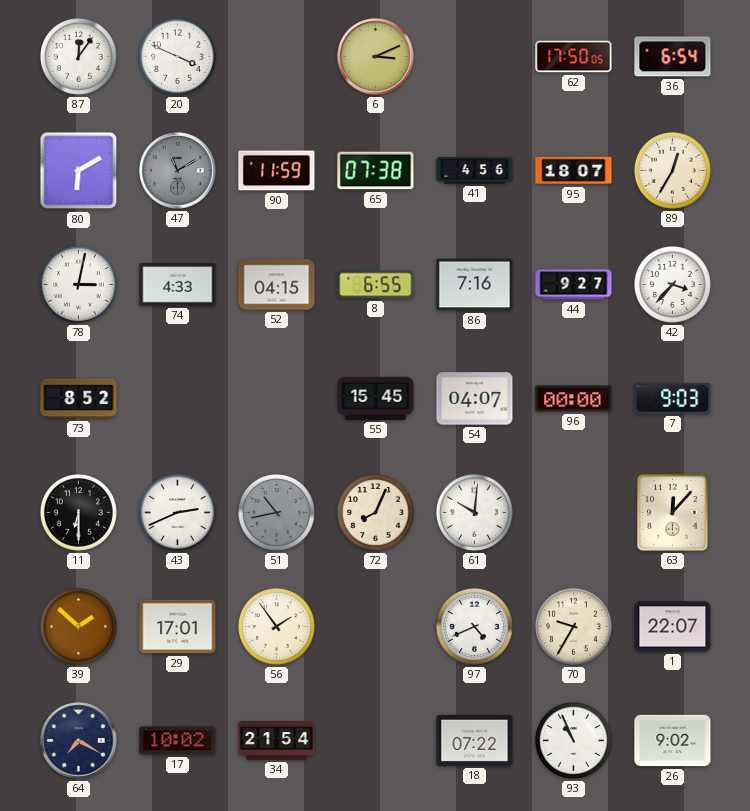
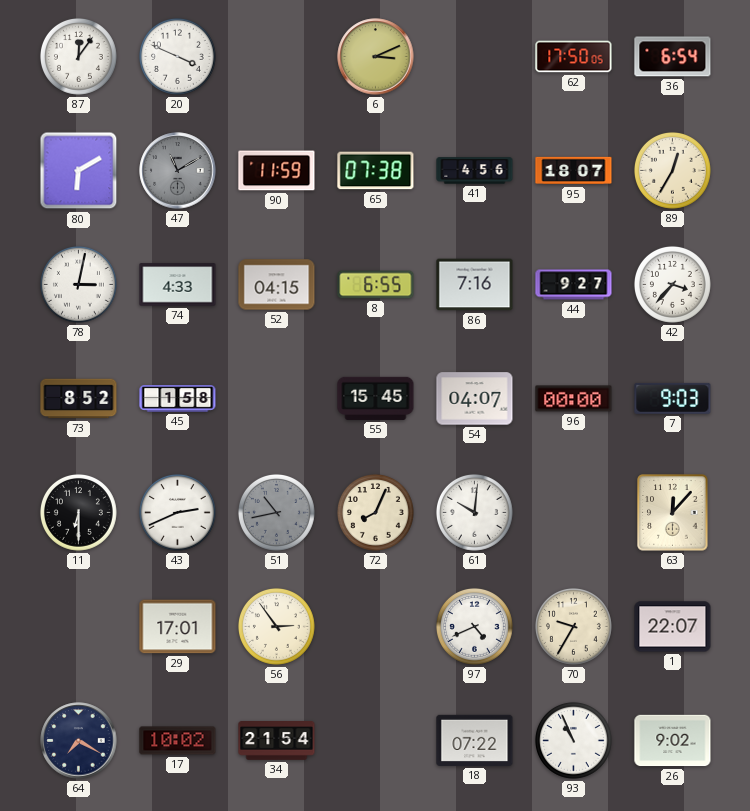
45: none -> 1:58 (178, 399)
39: 1:52 -> none (78, 626)
56: 1:54 -> 2:54 (276, 626)
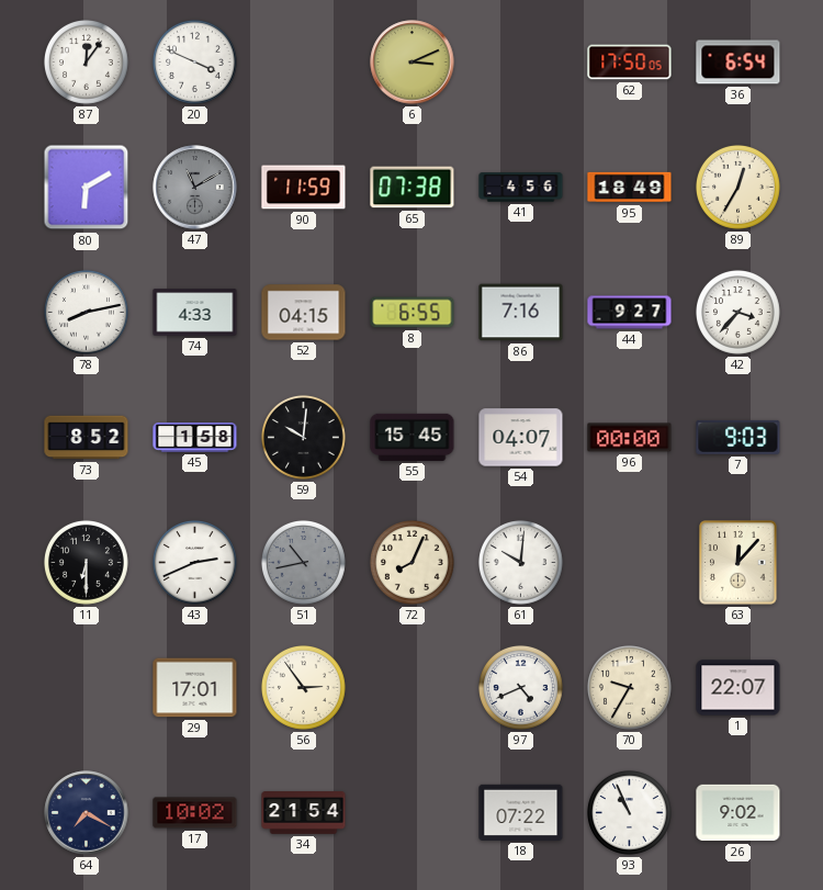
95: 18:07 -> 18:49 (630, 188)
78: 3:02 -> 8:13 (86, 312)
59: none -> 10:01 (303, 437)
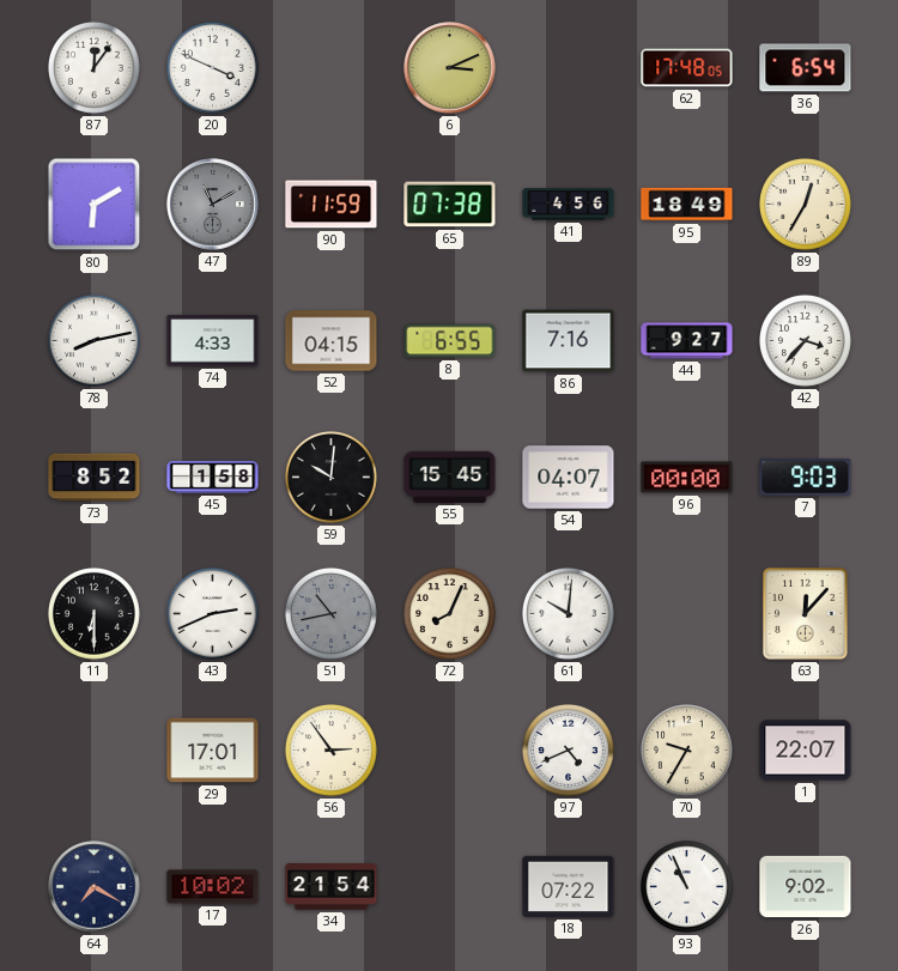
62: 17:50 -> 17:48 (687, 68)
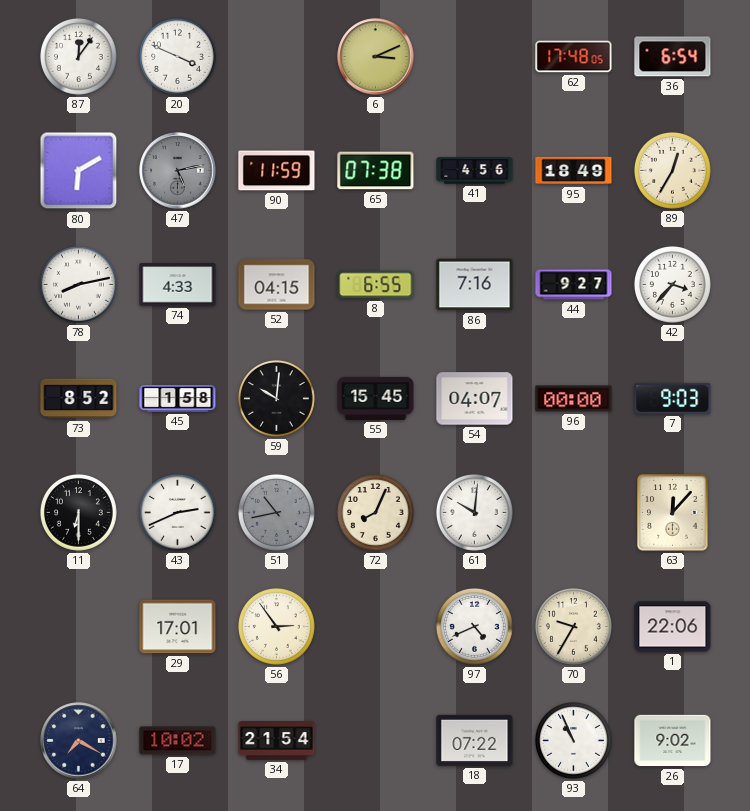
47: 11:10 -> 5:13 (178, 171)
1: 22:07 -> 22:06 (673, 627)
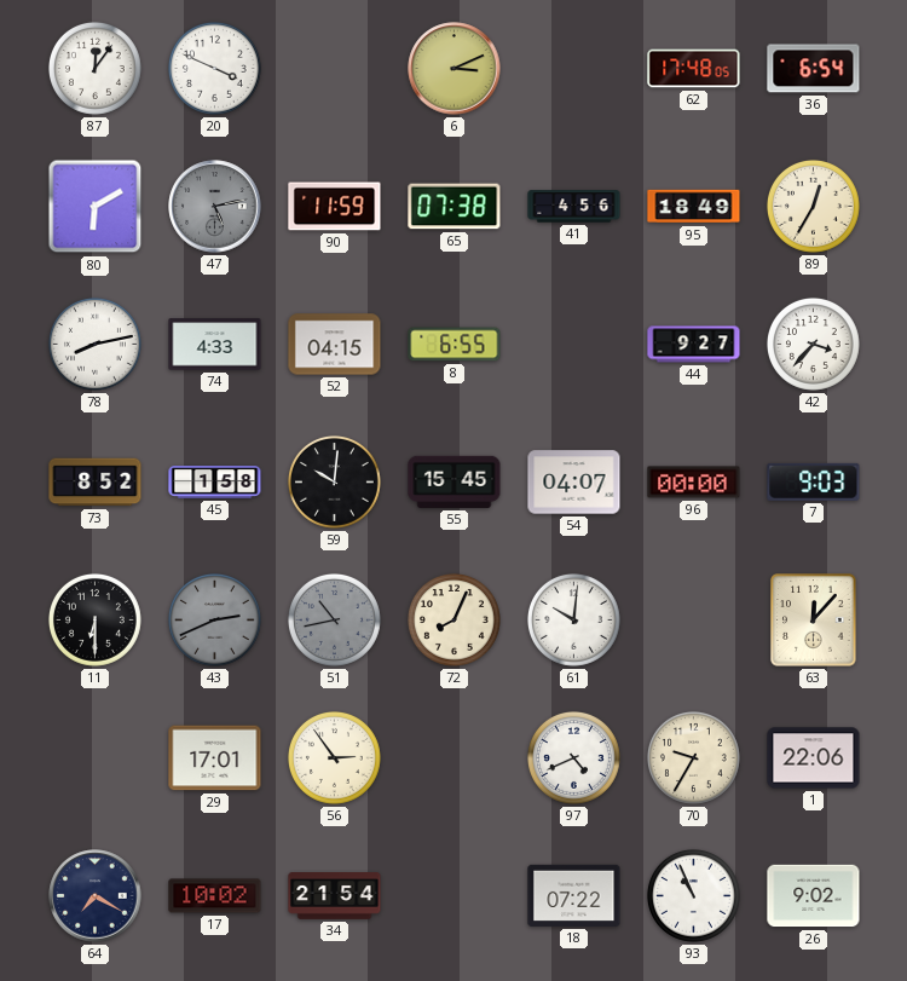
86: 7:16 -> none (475, 285)
43 dial: white -> grey (214, 619)
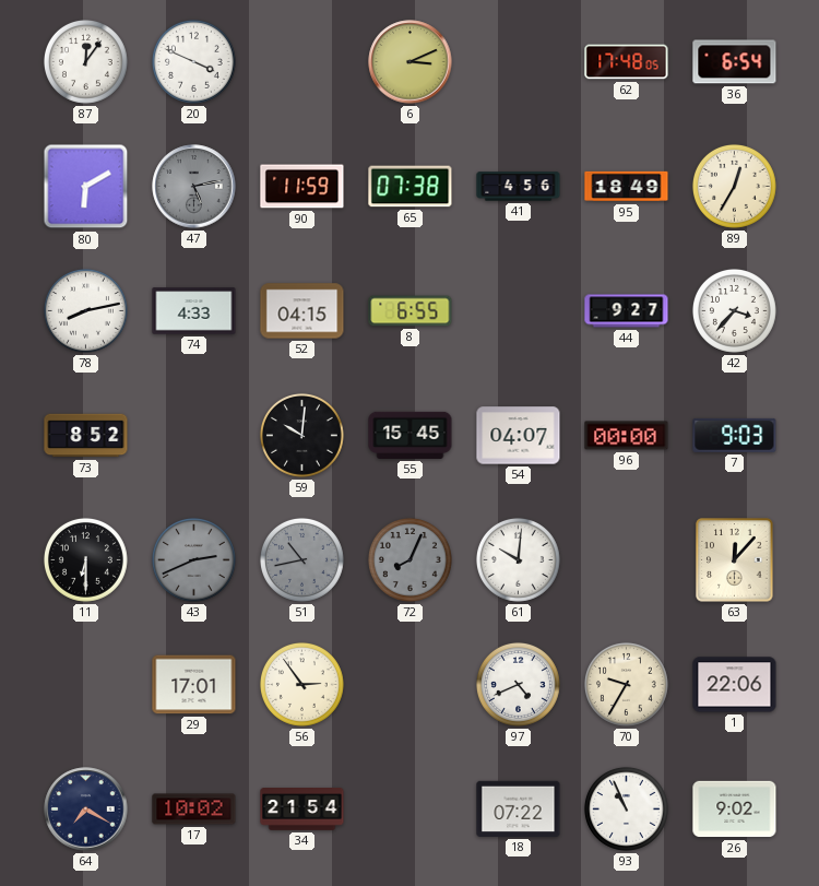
45: 1:58 -> none (215, 483)
72 dial: cream -> grey (410, 559)
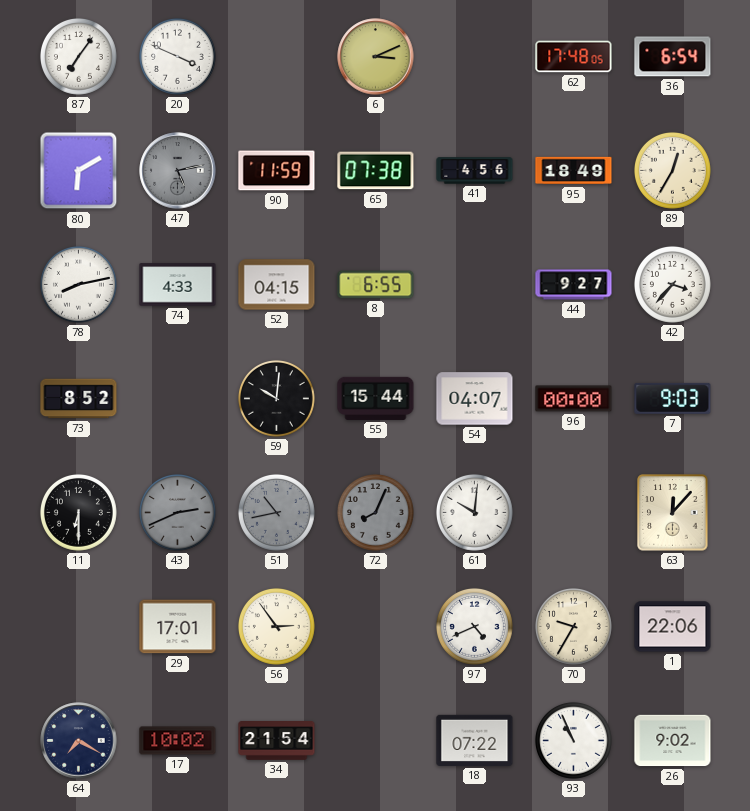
87: 12:06 -> 7:06 (78, 56)
55: 15:45 -> 15:44 (376, 398)
